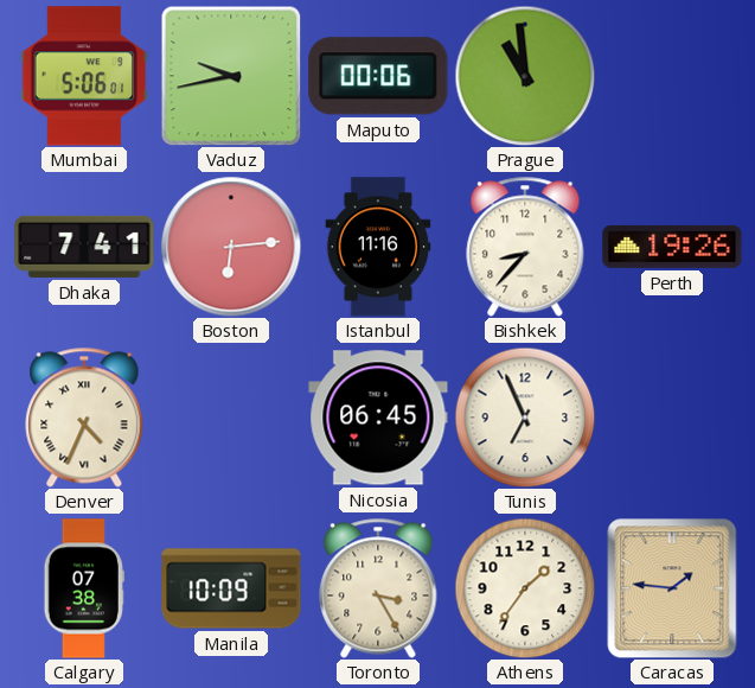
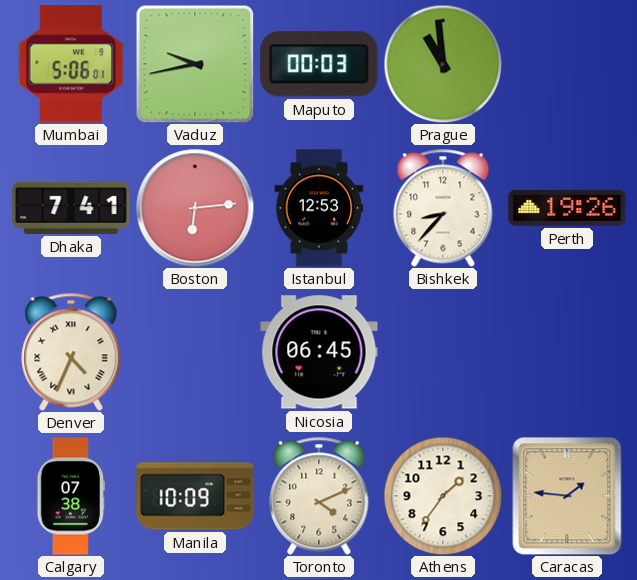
Maputo: 00:06 -> 00:03 (319, 64)
Istanbul: 11:16 -> 12:53 (319, 208)
Tunis: 6:56 -> none (525, 418)
Toronto: 3:25 -> 4:11 (319, 496)
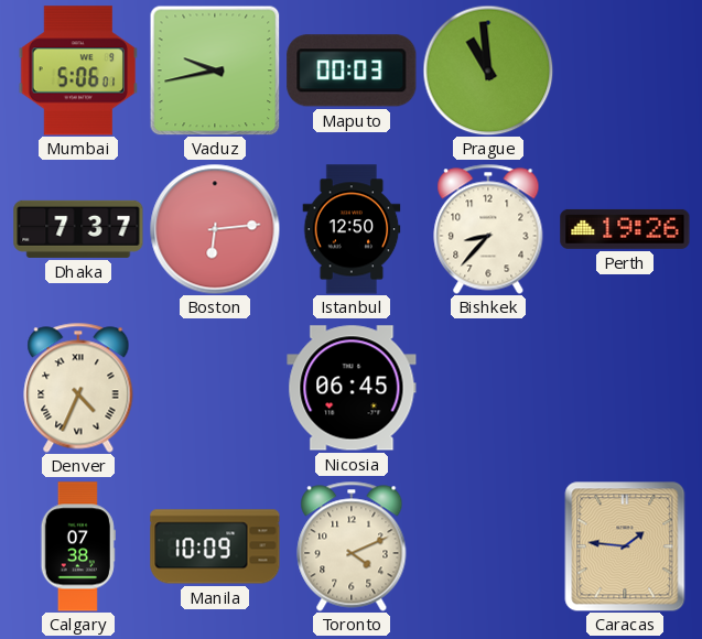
Dhaka: 7:41 -> 7:37 (78, 229)
Istanbul: 12:53 -> 12:50 (352, 229)
Athens: 1:36 -> none (443, 496)
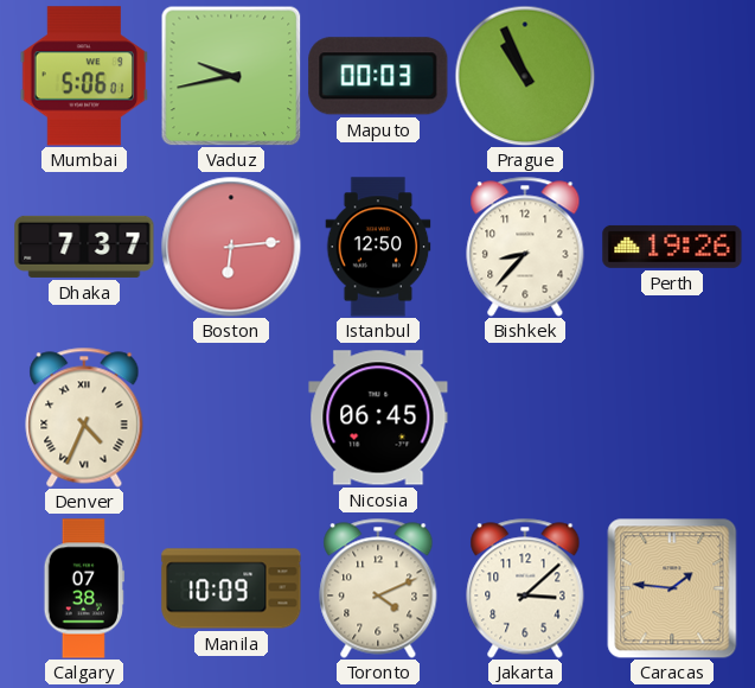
Prague: 10:59 -> 10:56 (525, 76)
Jakarta: none -> 3:08 (525, 588)
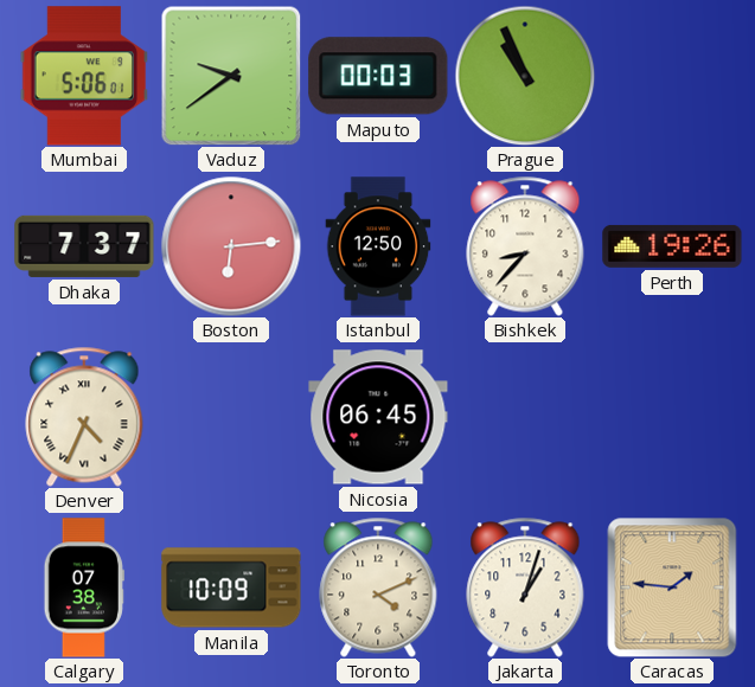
Vaduz: 9:43 -> 9:39 (231, 76)
Jakarta: 3:08 -> 1:03 (525, 588)
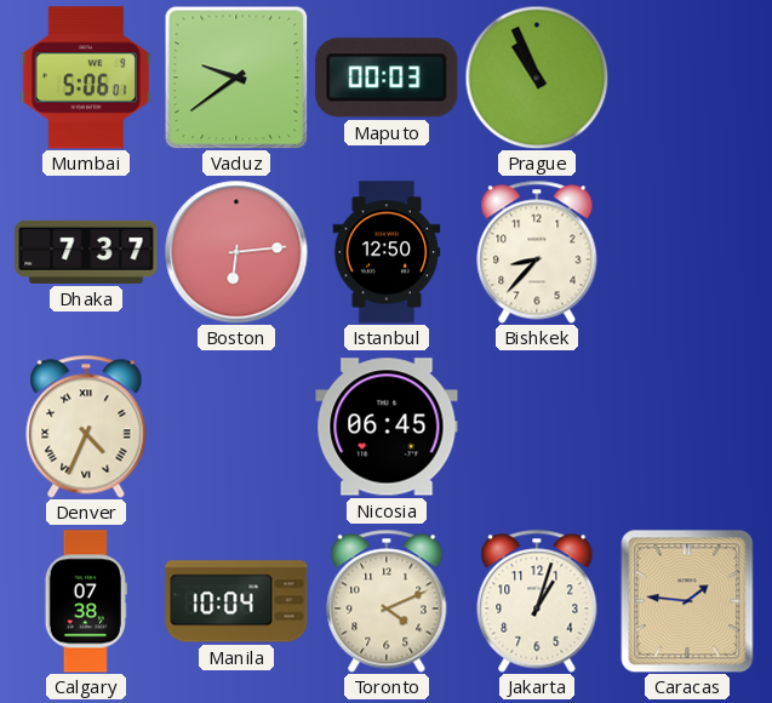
Perth: 19:26 -> none (672, 246)
Manila: 10:09 -> 10:04 (236, 601)
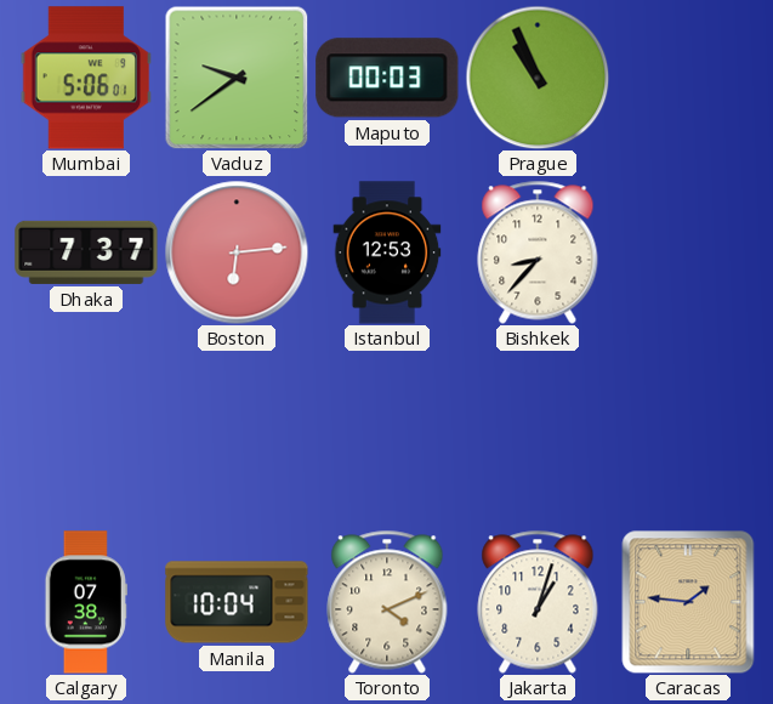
Istanbul: 12:50 -> 12:53 (387, 252)
Denver: 4:34 -> none (86, 427)
Nicosia: 06:45 -> none (387, 427)
